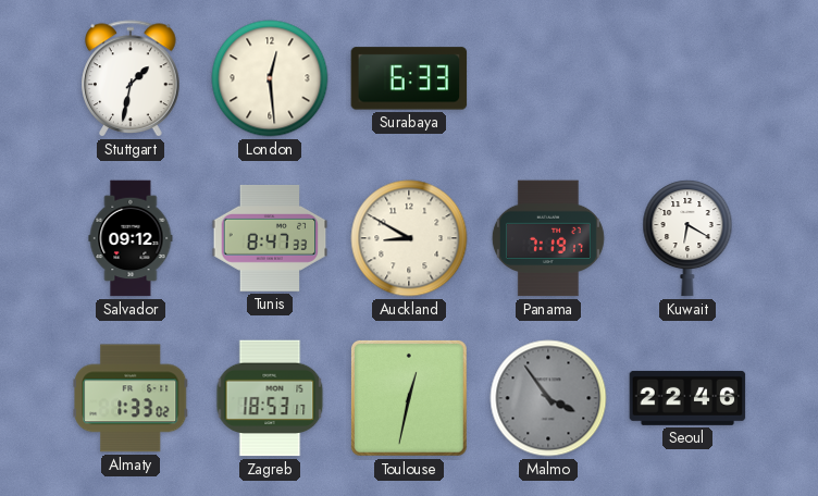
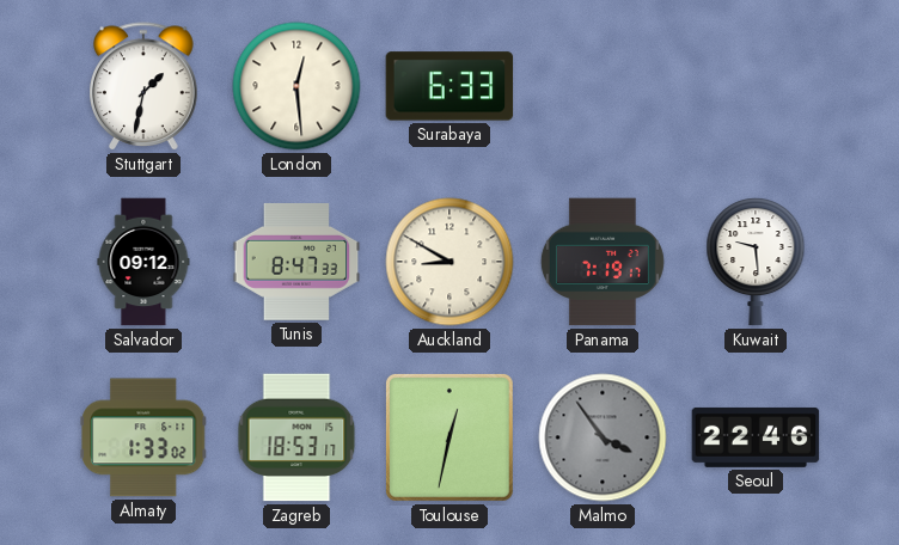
Kuwait: 6:20 -> 9:29 (756, 262)
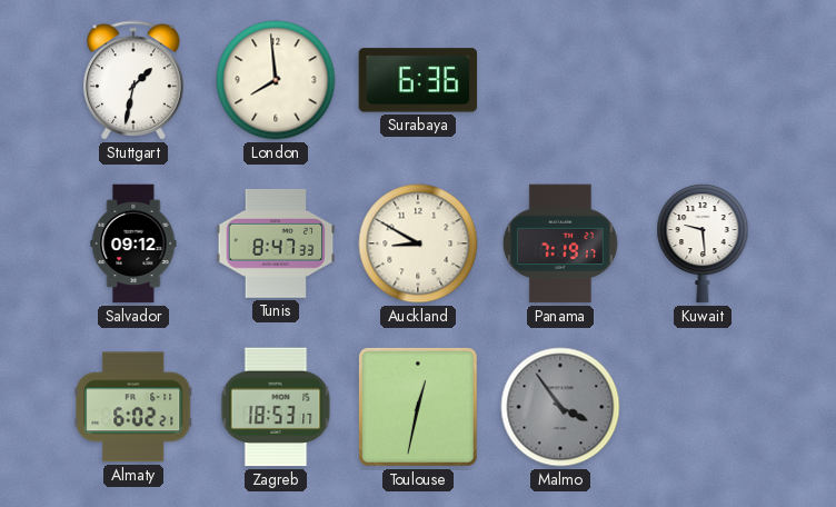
London: 12:29 -> 7:59 (276, 80)
Surabaya: 6:33 -> 6:36 (418, 80)
Almaty: 1:33 -> 6:02 (133, 407)
Seoul: 22:46 -> none (756, 437)
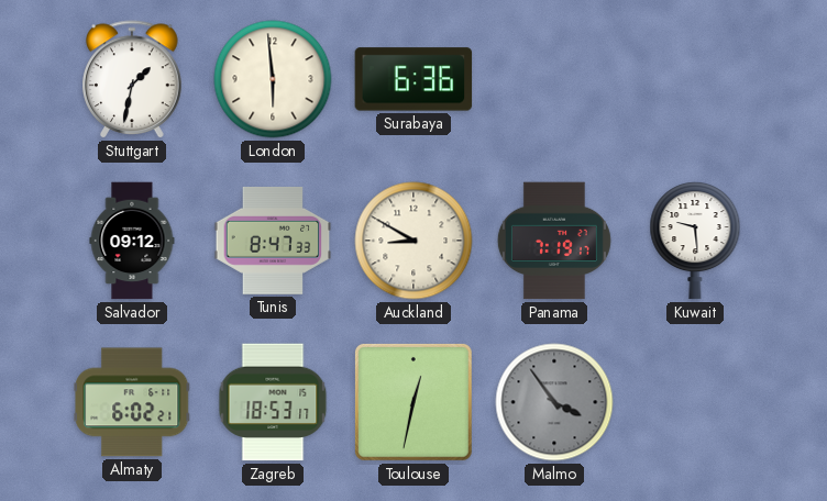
London: 7:59 -> 5:59 (273, 79)
